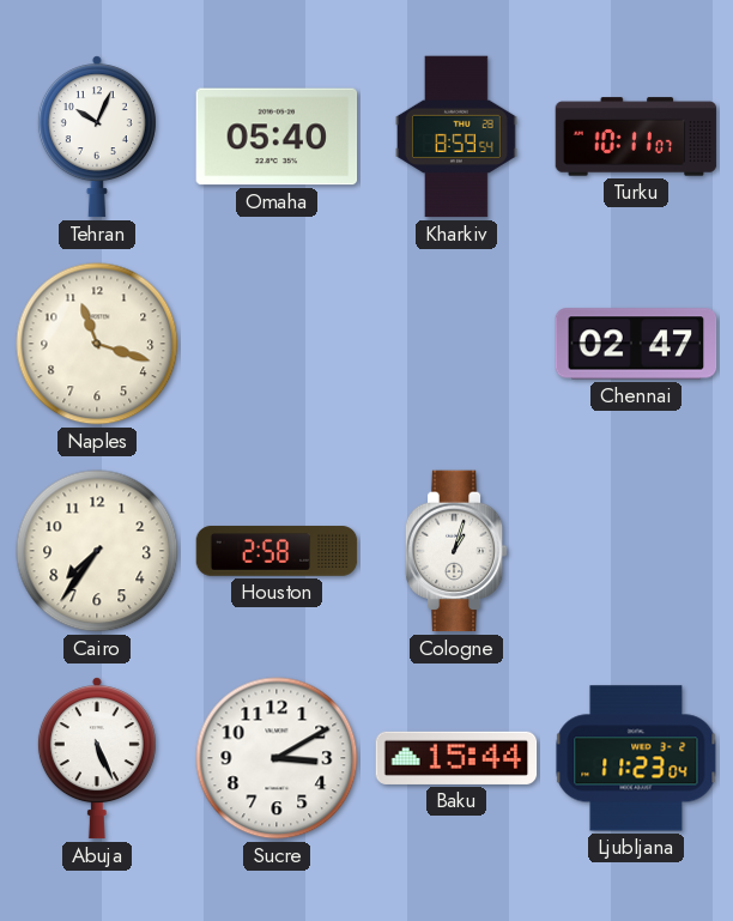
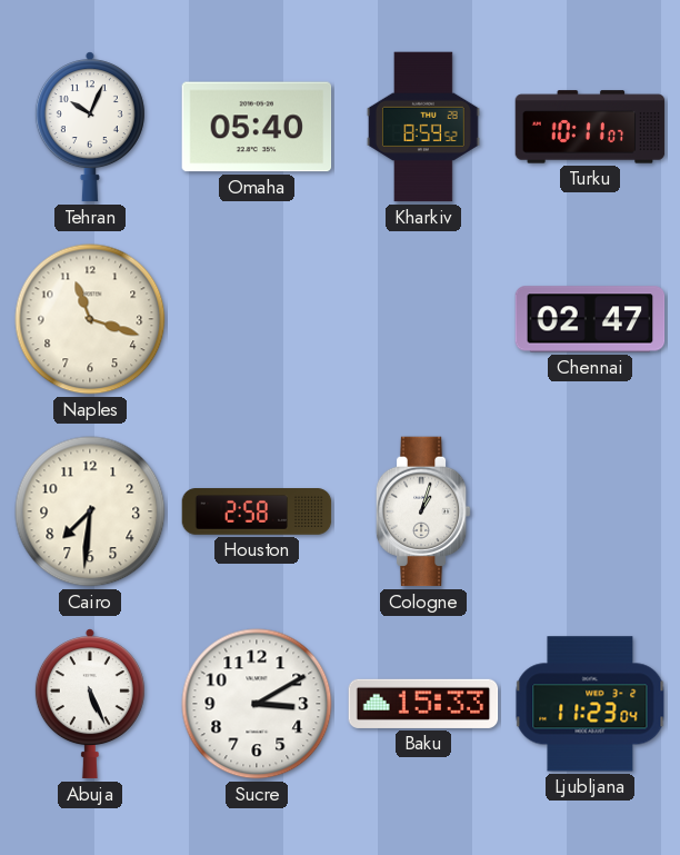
Kharkiv: 8:59:54 -> 8:59:52 (423, 127)
Cairo: 7:36 -> 7:31 (90, 511)
Baku: 15:44 -> 15:33 (423, 704)
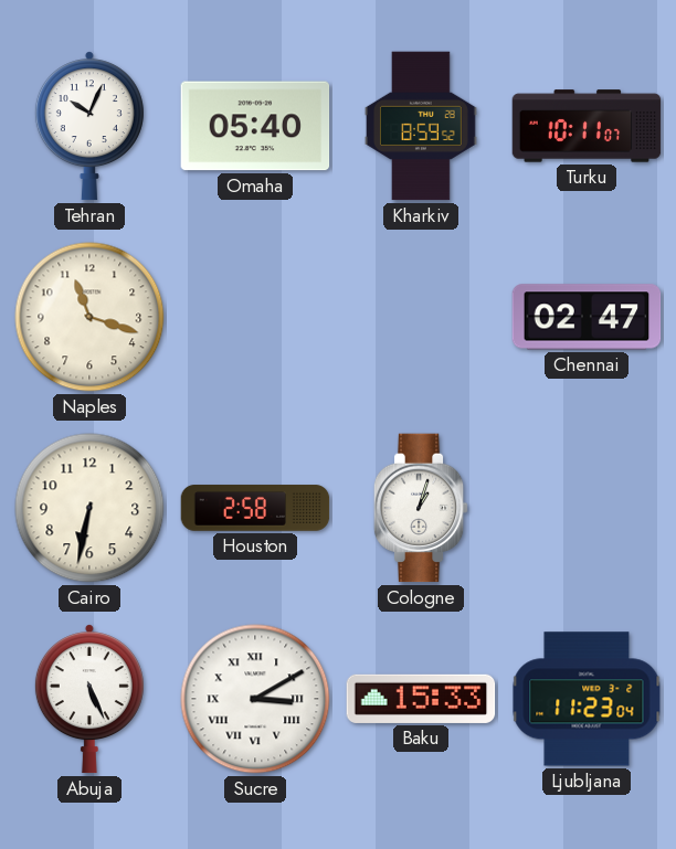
Cairo: 7:31 -> 6:32 (89, 508)
Sucre numerals: Arabic -> Roman (255, 699)
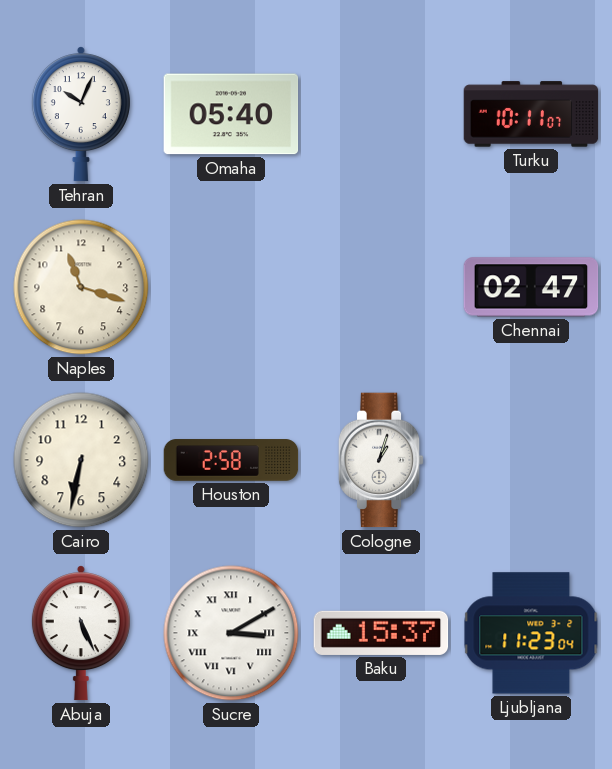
Kharkiv: 8:59 -> none (421, 126)
Baku: 15:33 -> 15:37 (381, 633)
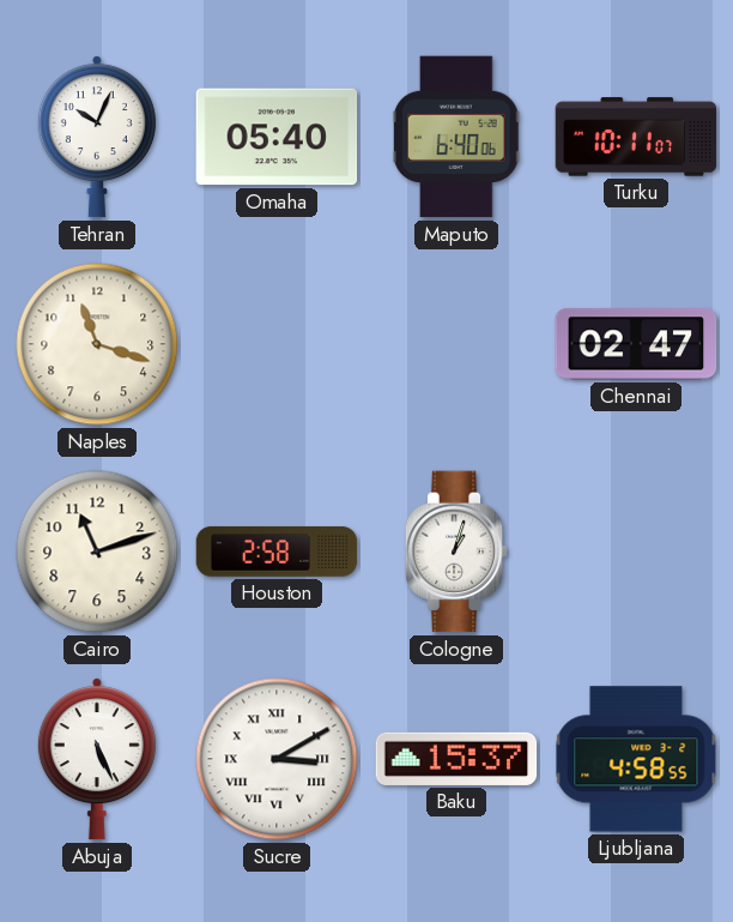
Maputo: none -> 6:40 (456, 137)
Cairo: 6:32 -> 11:12 (97, 552)
Ljubljana: 11:23 -> 4:58 (636, 759)
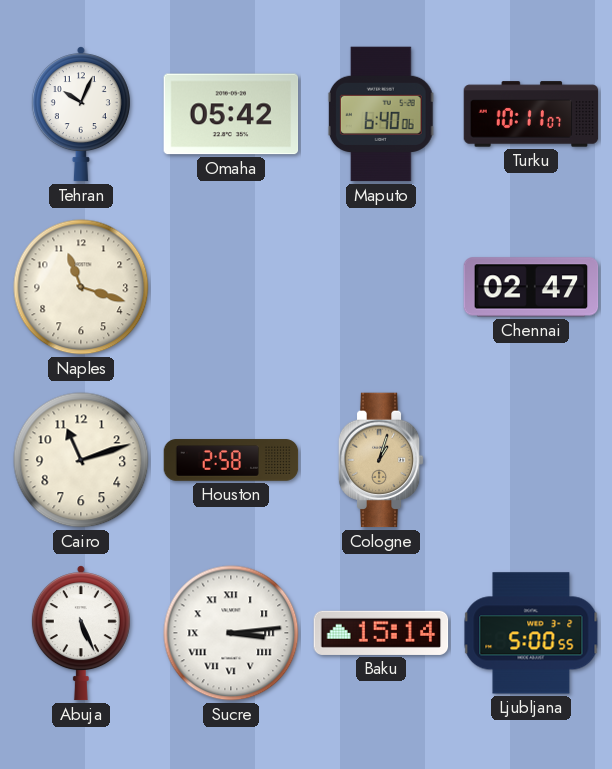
Omaha: 05:40 -> 05:42 (231, 114)
Cologne dial: white -> champagne (381, 460)
Sucre: 3:10 -> 3:14 (231, 633)
Baku: 15:37 -> 15:14 (381, 633)
Ljubljana: 4:58 -> 5:00 (531, 633)
